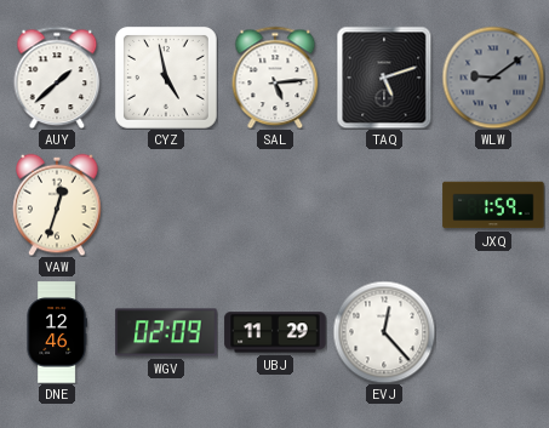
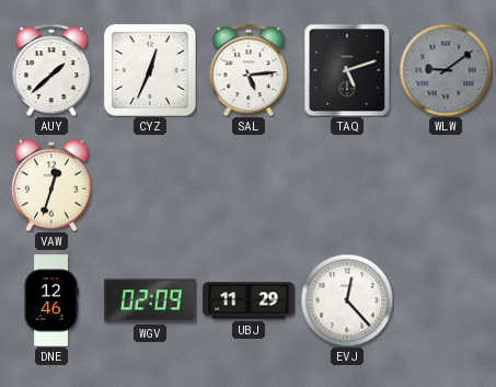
CYZ: 4:58 -> 12:34 (150, 70)
JXQ: 1:59 -> none (493, 205)
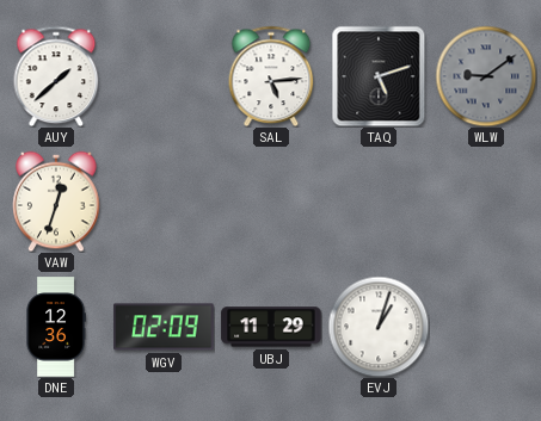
CYZ: 12:34 -> none (150, 70)
DNE: 12:46 -> 12:36 (56, 327)
EVJ: 12:23 -> 1:03 (379, 327)
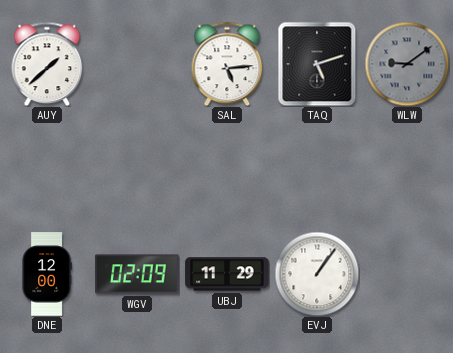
VAW: 12:33 -> none (56, 202)
DNE: 12:36 -> 12:00 (47, 274)
EVJ: 1:03 -> 1:06 (317, 274)
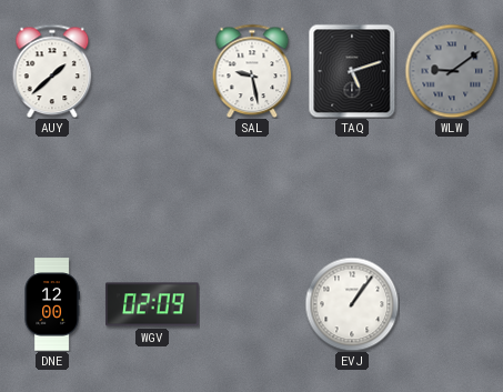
SAL: 5:14 -> 9:28 (252, 71)
UBJ: 11:29 -> none (227, 274)
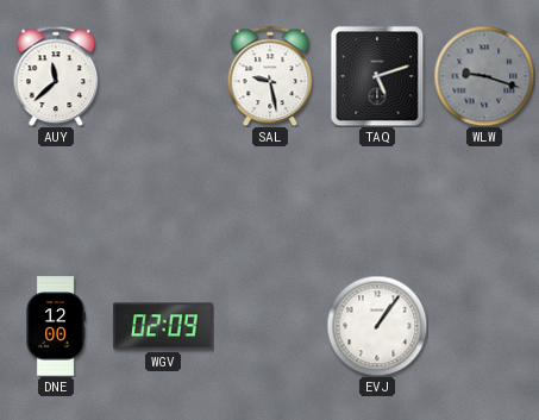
AUY: 1:38 -> 11:38 (56, 76)
WLW: 9:09 -> 9:18 (484, 76)
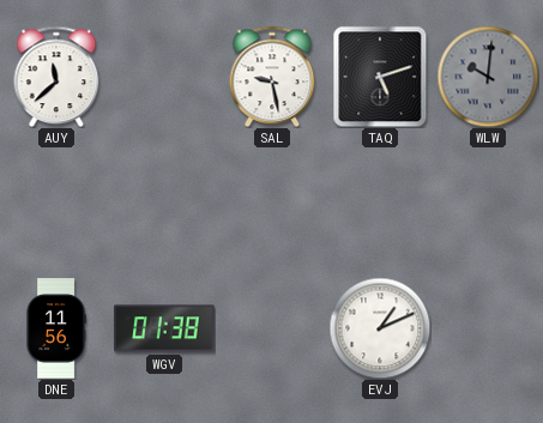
WLW: 9:18 -> 10:01 (488, 77)
DNE: 12:00 -> 11:56 (56, 328)
WGV: 02:09 -> 01:38 (164, 328)
EVJ: 1:06 -> 1:11 (380, 328)
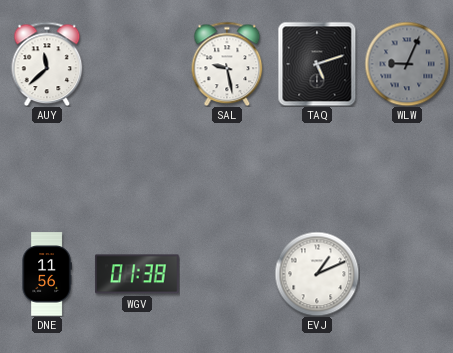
WLW: 10:01 -> 9:04 (407, 64)
